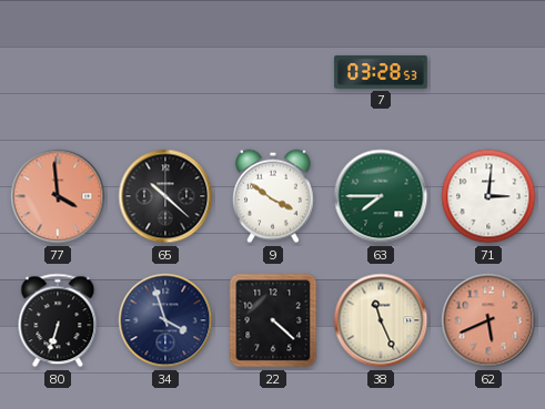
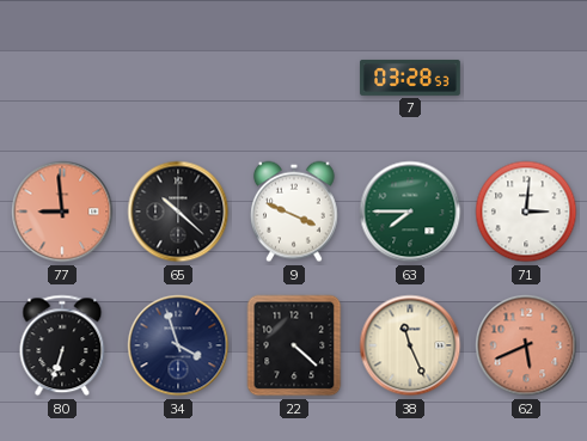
77: 3:59 -> 8:59 (62, 212)
9: 3:51 -> 3:49 (295, 212)
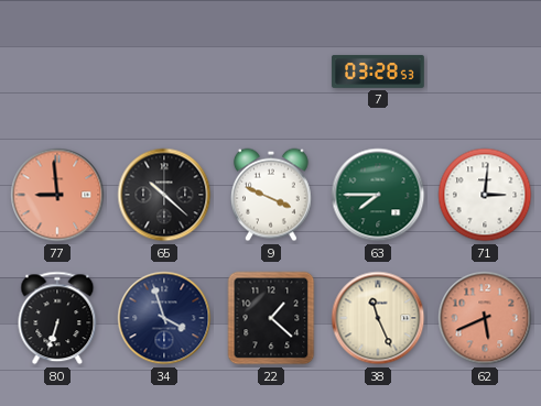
22: 4:22 -> 1:22 (271, 318)
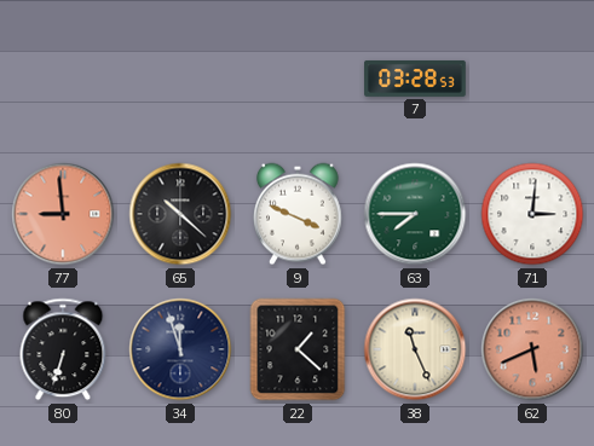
34: 3:57 -> 11:57 (180, 349)
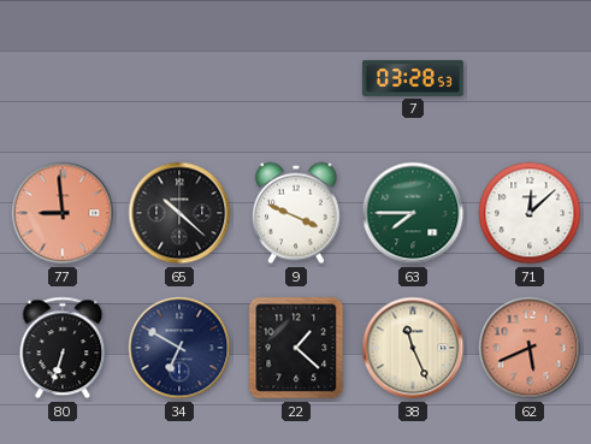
71: 3:01 -> 12:08 (530, 213)
34: 11:57 -> 6:50 (179, 348)
